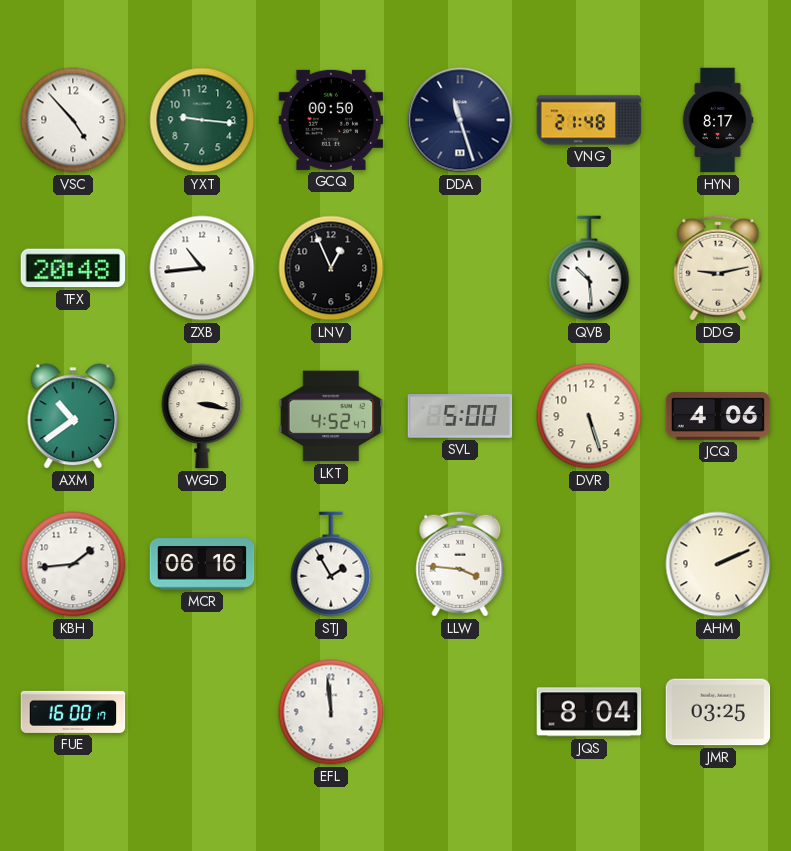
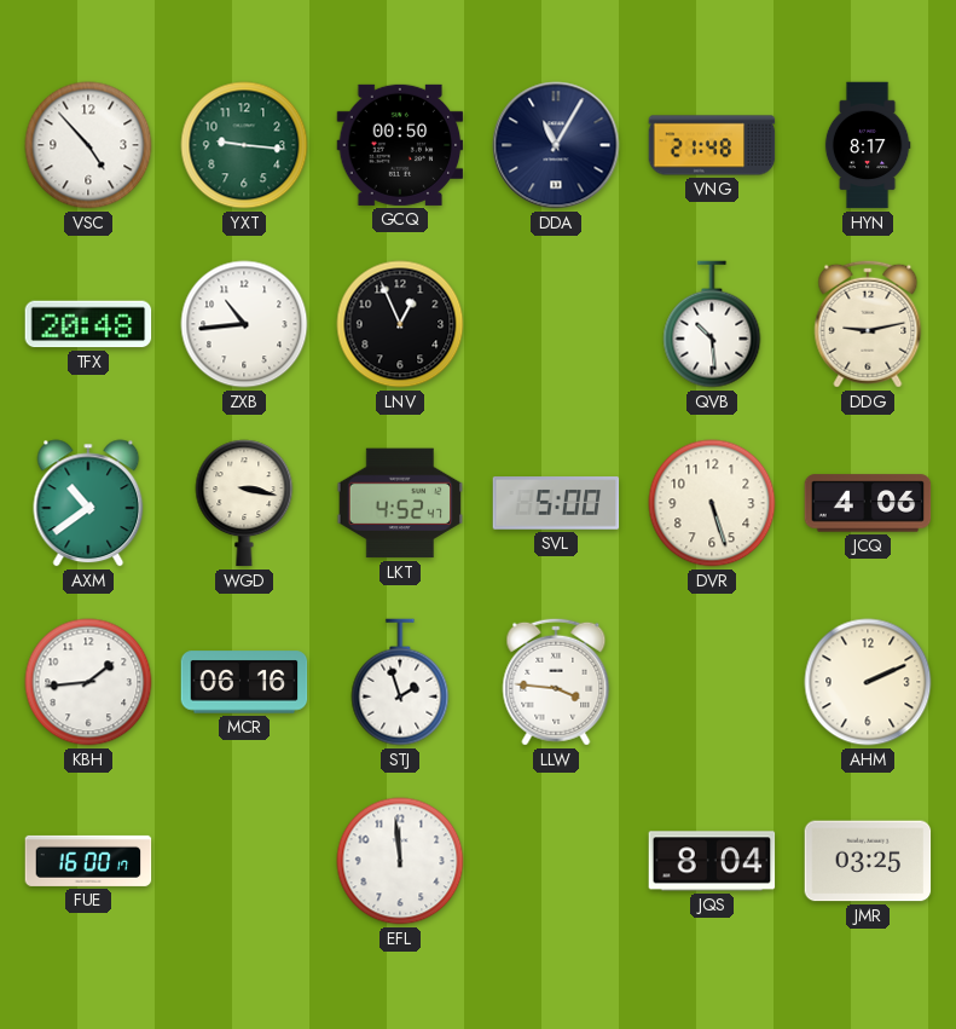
DDA: 11:27 -> 11:05 (556, 145)
STJ: 1:55 -> 1:57 (400, 682)
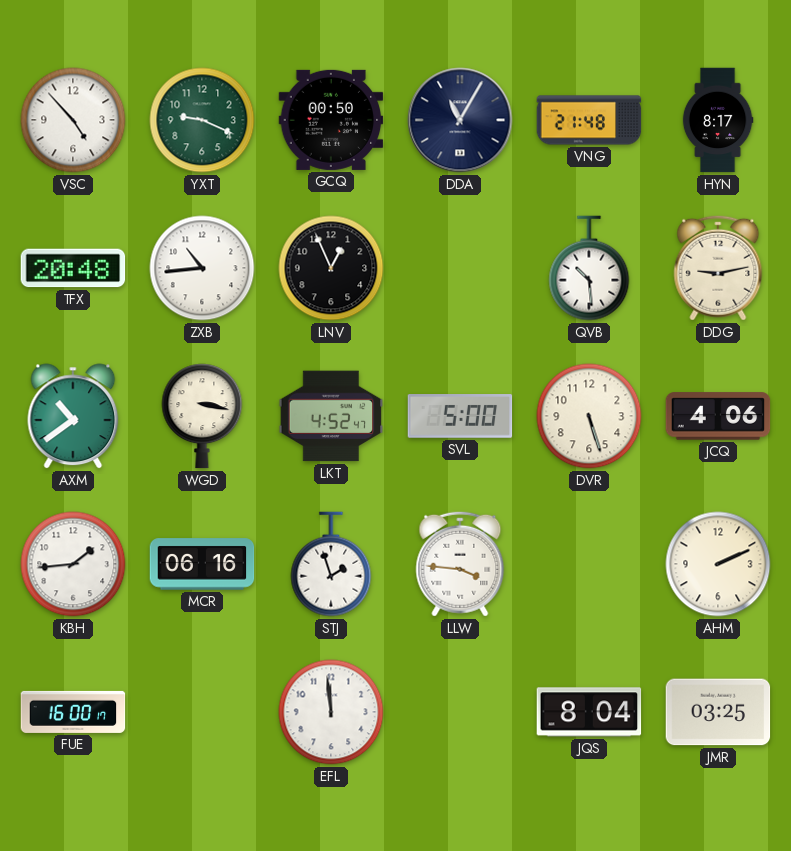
YXT: 9:16 -> 9:19 (202, 120)
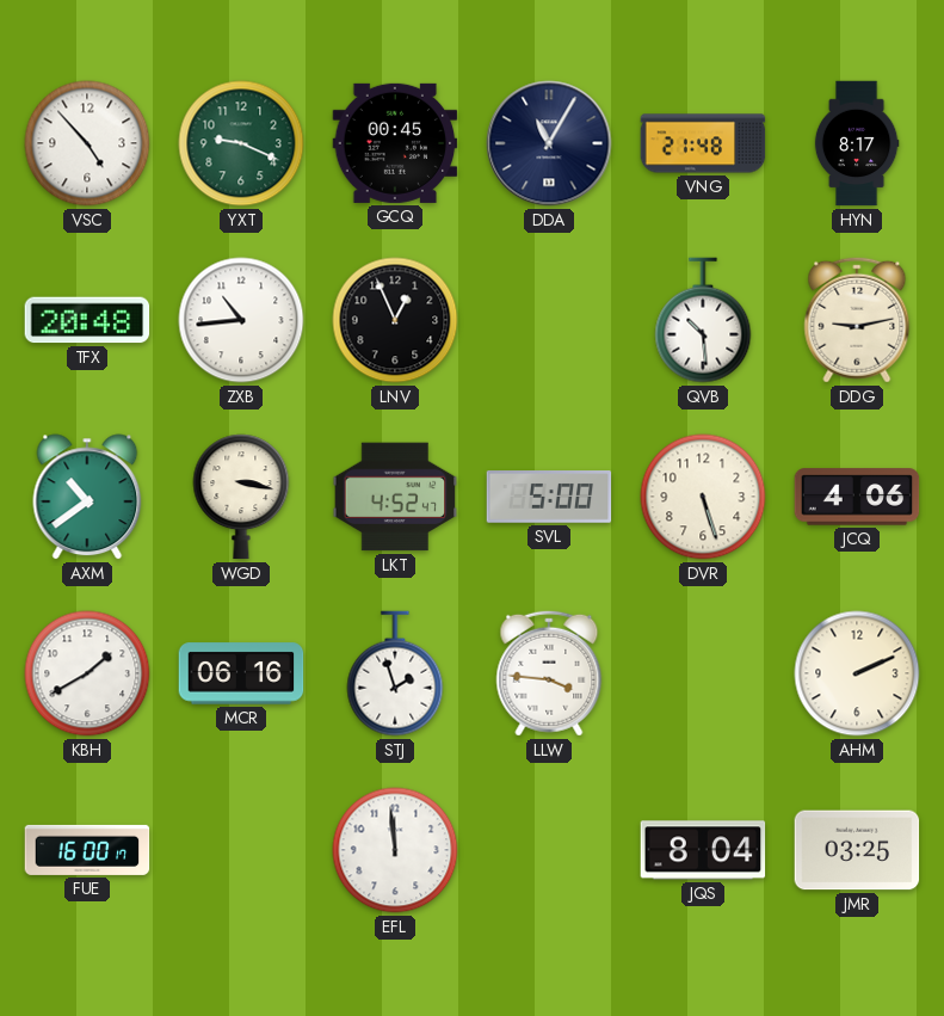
GCQ: 00:50 -> 00:45 (395, 143)
KBH: 1:44 -> 1:40 (87, 673)
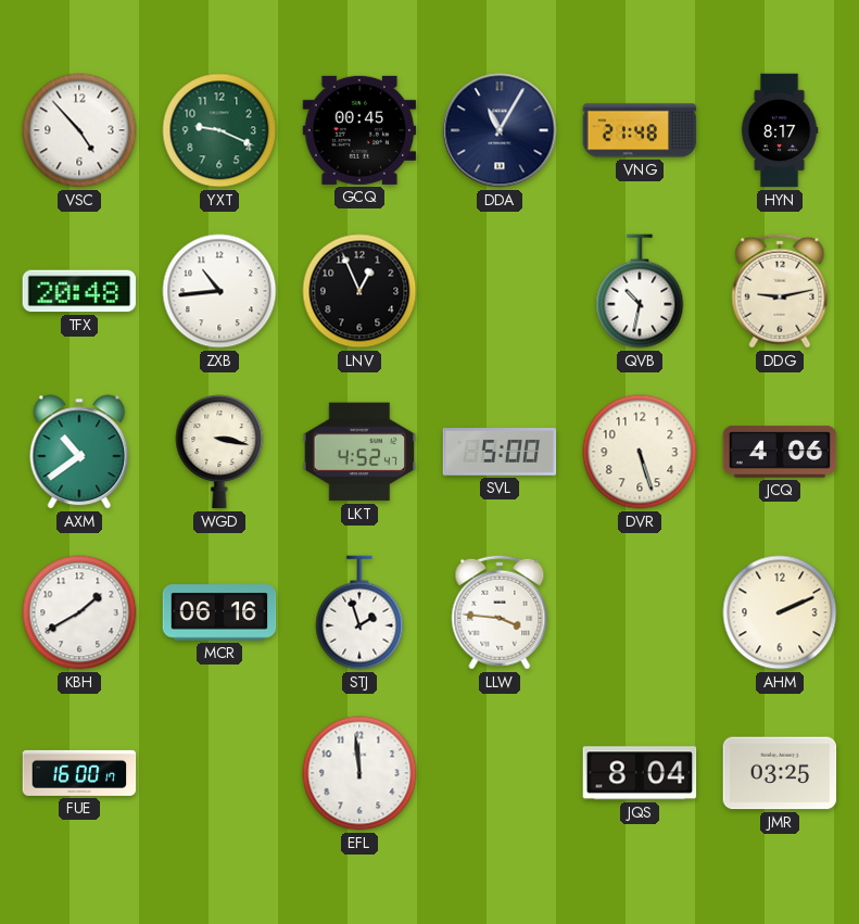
QVB: 10:29 -> 10:32 (640, 291)
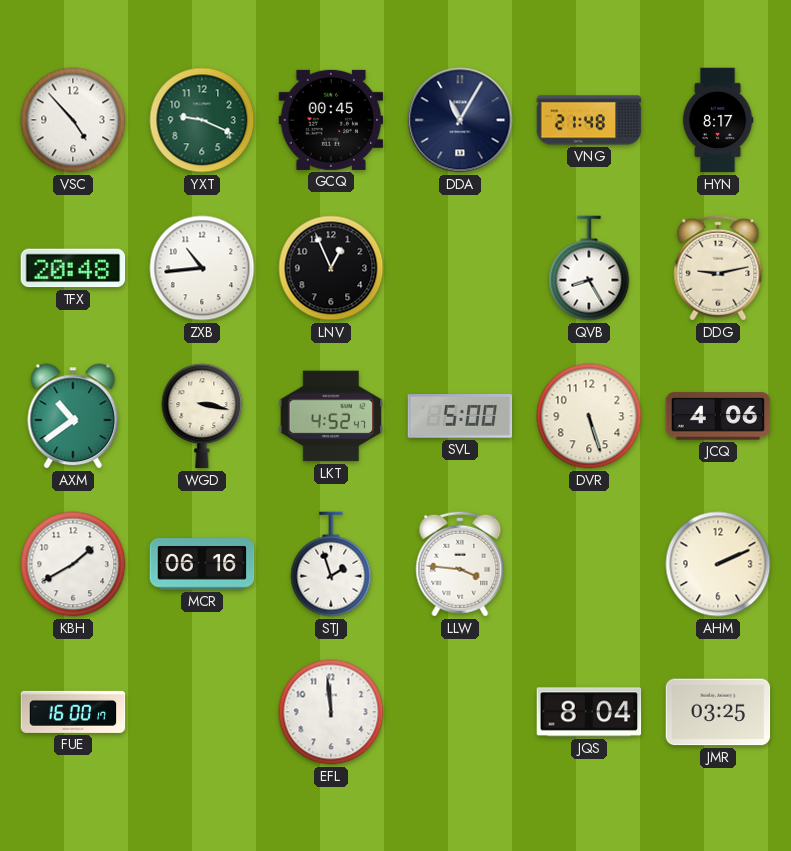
QVB: 10:32 -> 8:25 (589, 268)
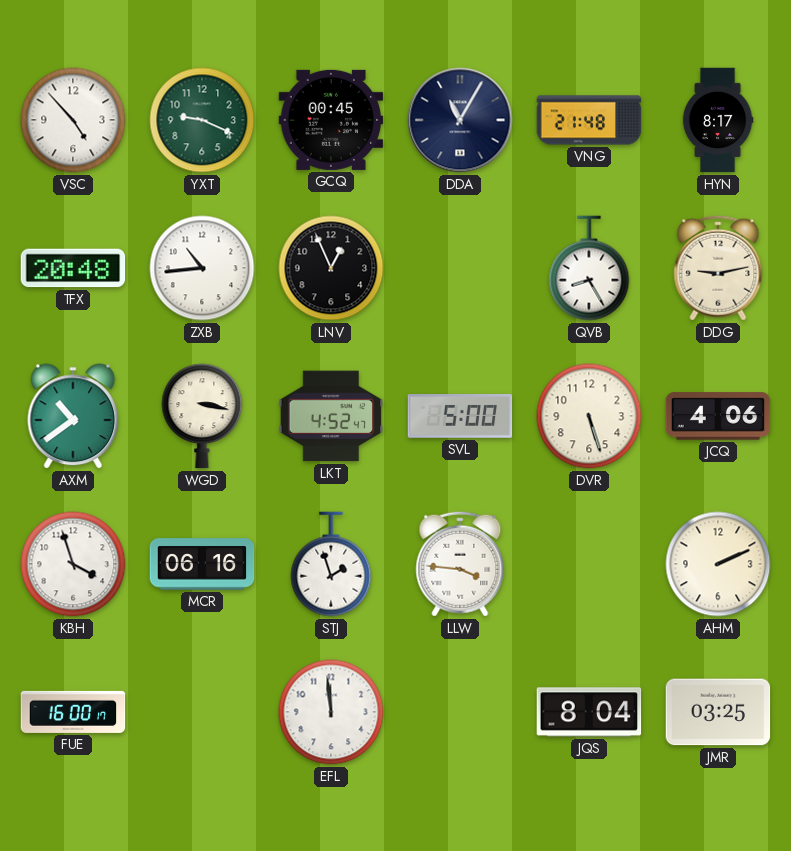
KBH: 1:40 -> 3:57 (73, 564)
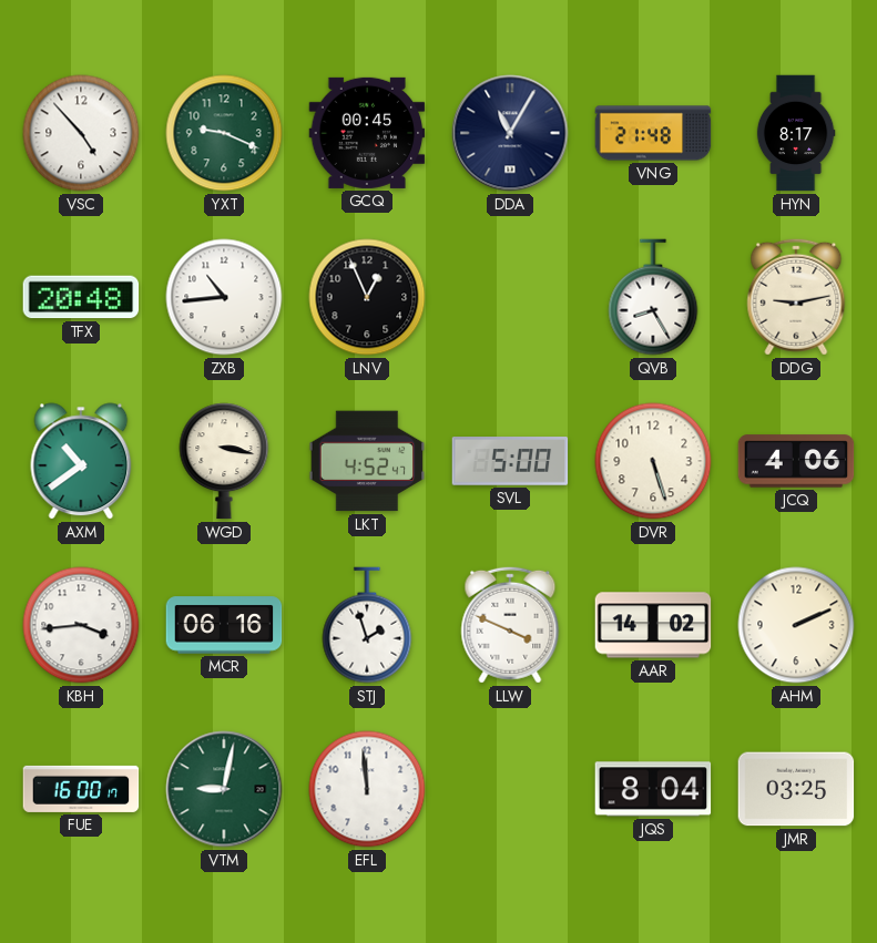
KBH: 3:57 -> 3:44 (81, 625)
LLW: 3:46 -> 3:49 (510, 625)
AAR: none -> 14:02 (653, 625)
VTM: none -> 9:02 (224, 789)
